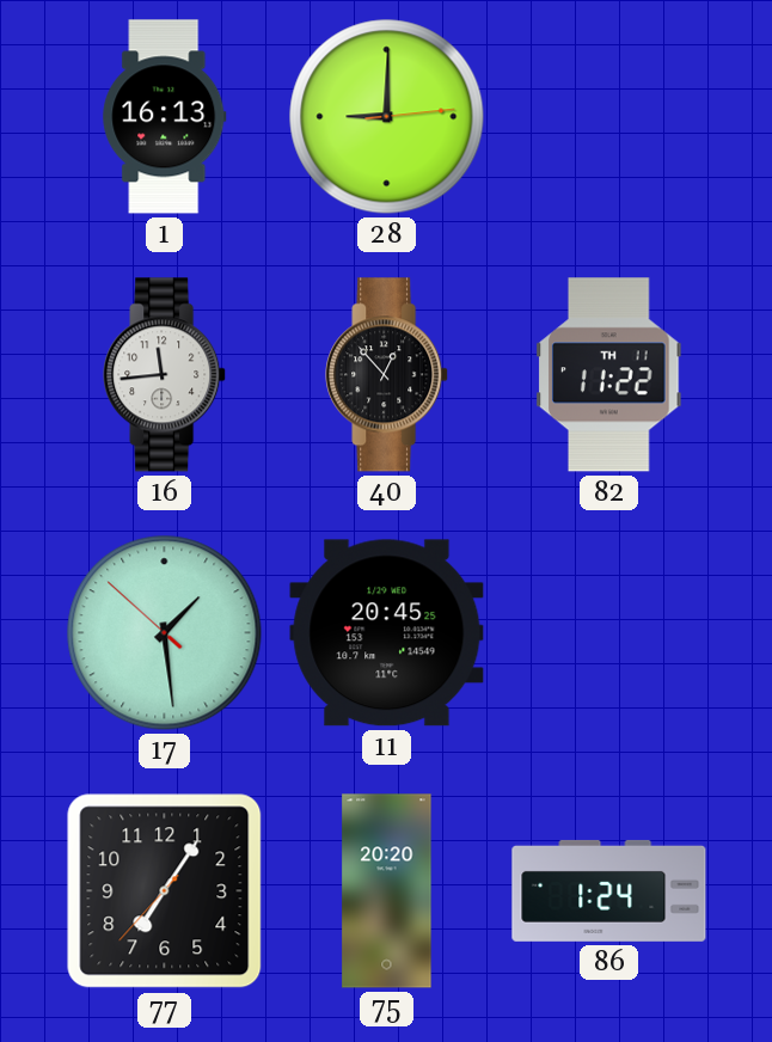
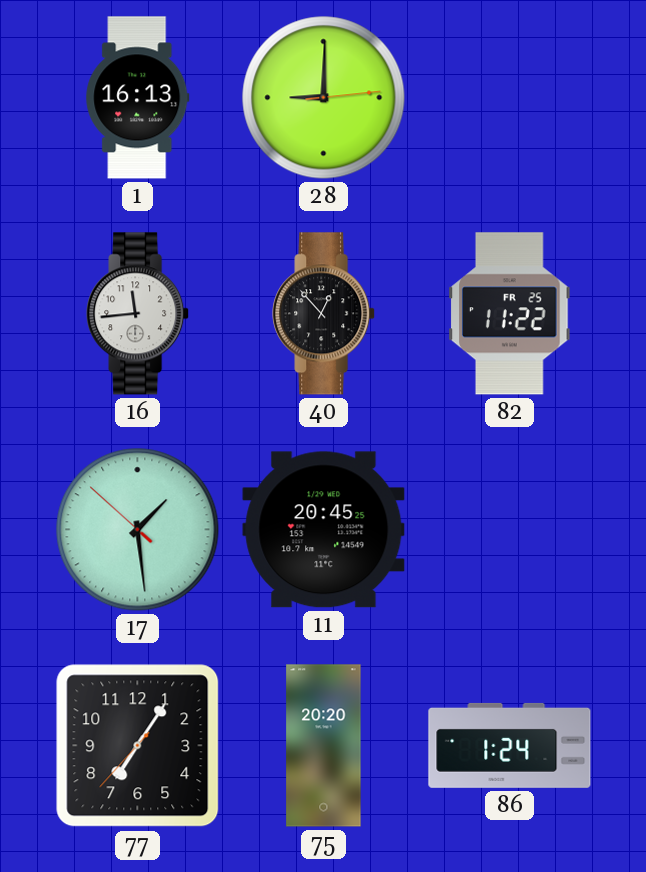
82 date: TH 11 -> FR 25 (510, 314)
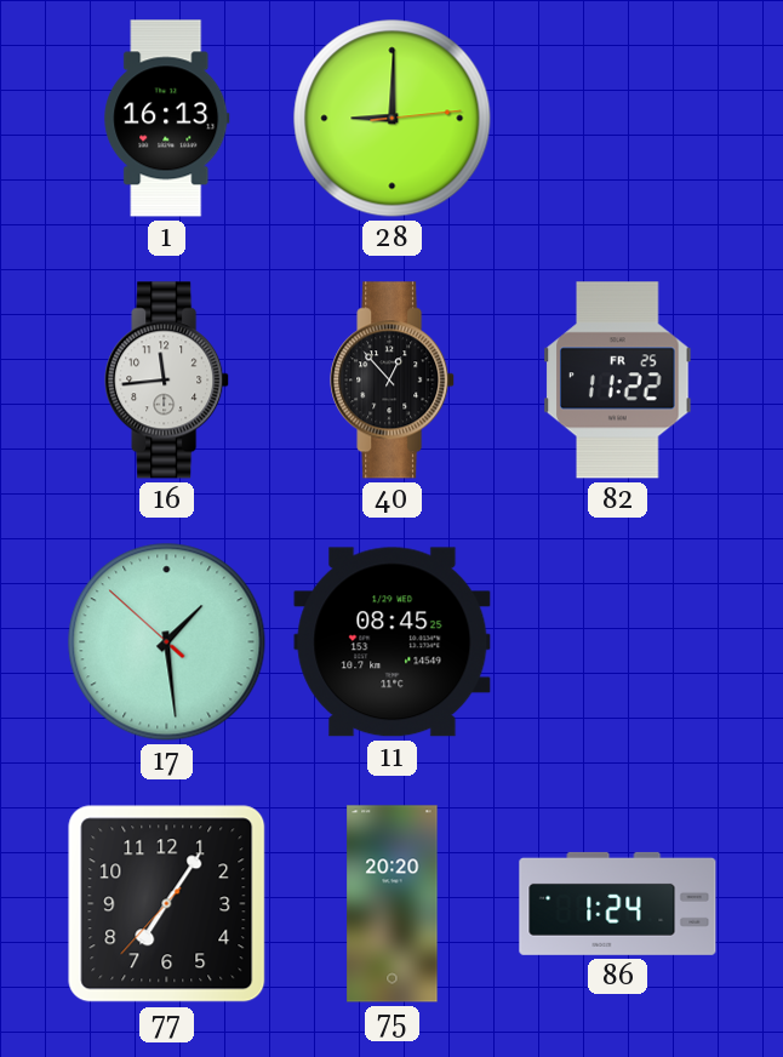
11: 20:45 -> 08:45 (393, 642)
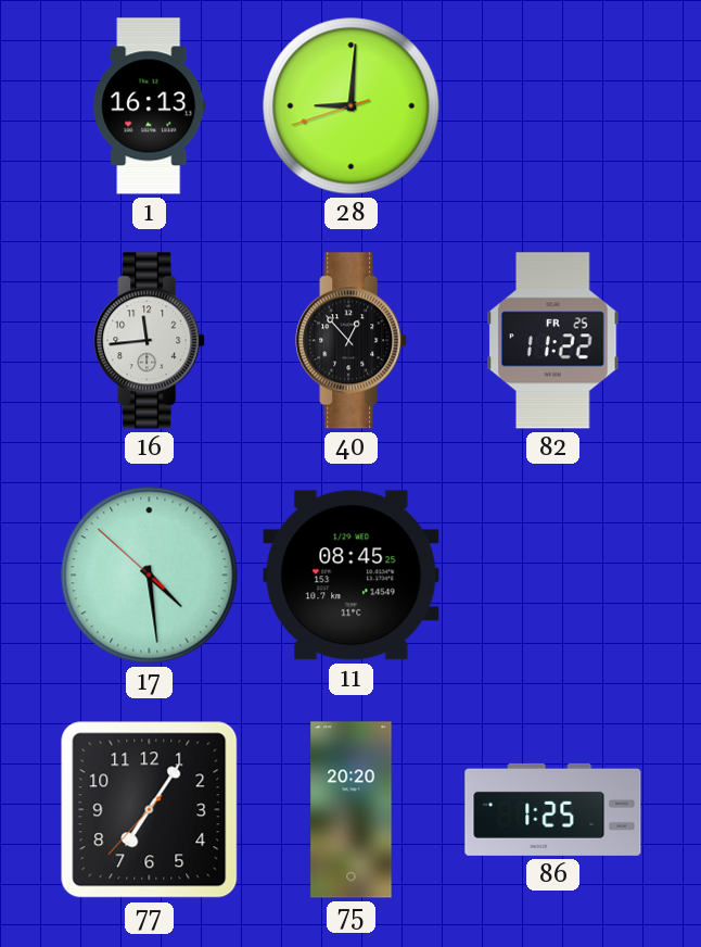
28: 9:00:14 -> 9:00:42 (352, 106)
17: 1:28 -> 4:28 (150, 576)
86: 1:24 -> 1:25 (553, 809)
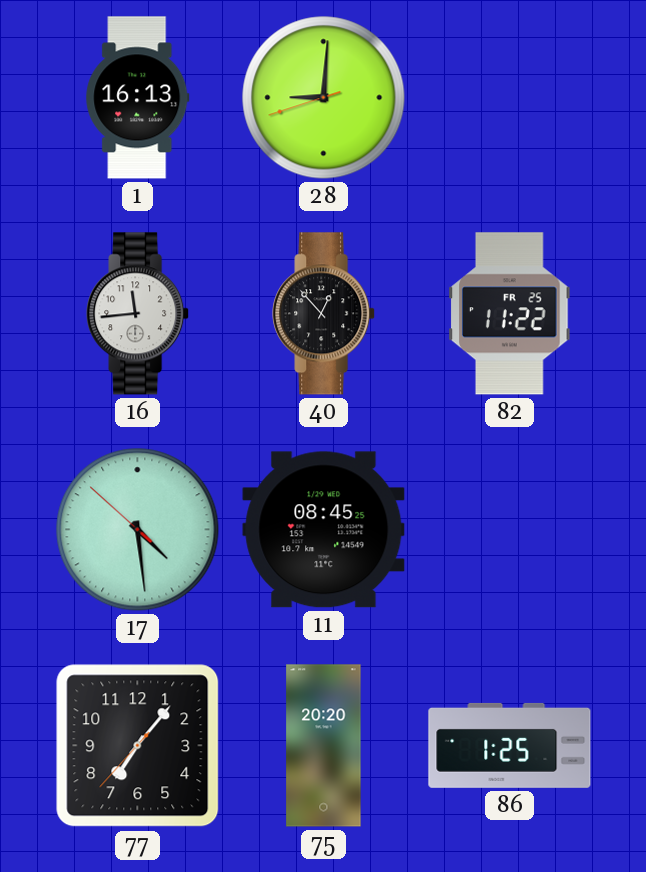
77: 7:05 -> 7:06 (138, 746)
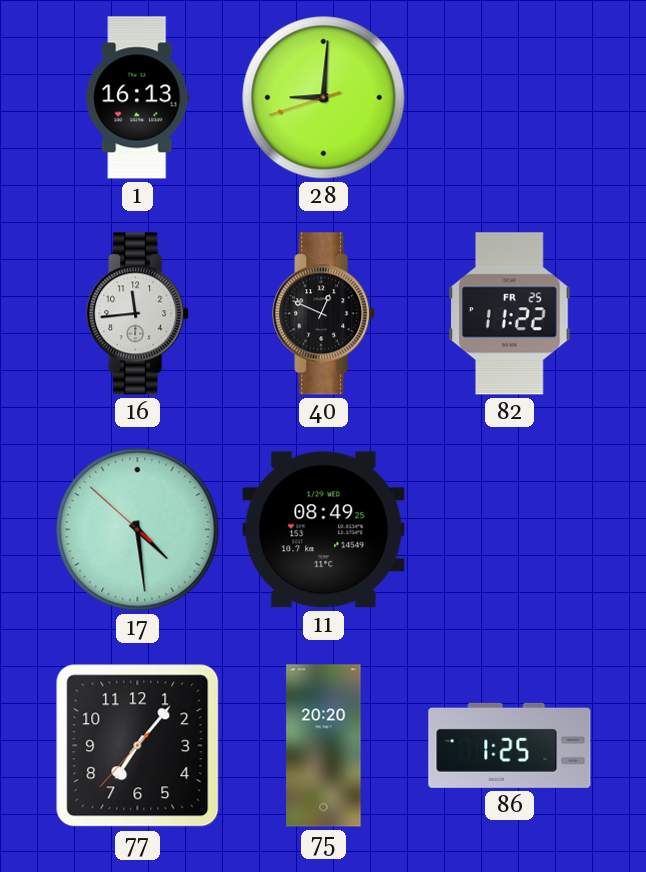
40: 12:53 -> 12:49 (324, 314)
11: 08:45 -> 08:49 (324, 530)
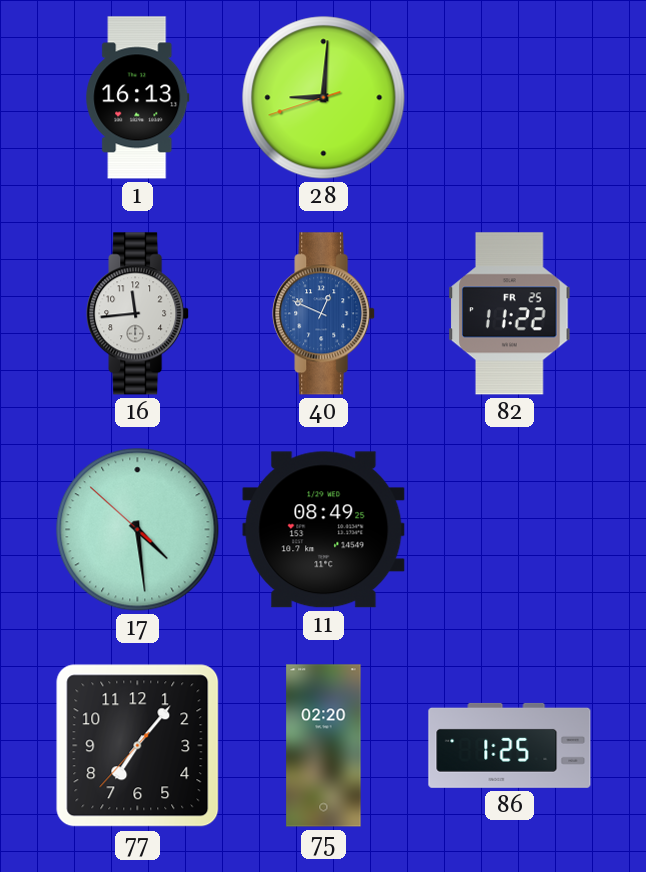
40 dial: black -> blue (324, 314)
75: 20:20 -> 02:20 (324, 746)
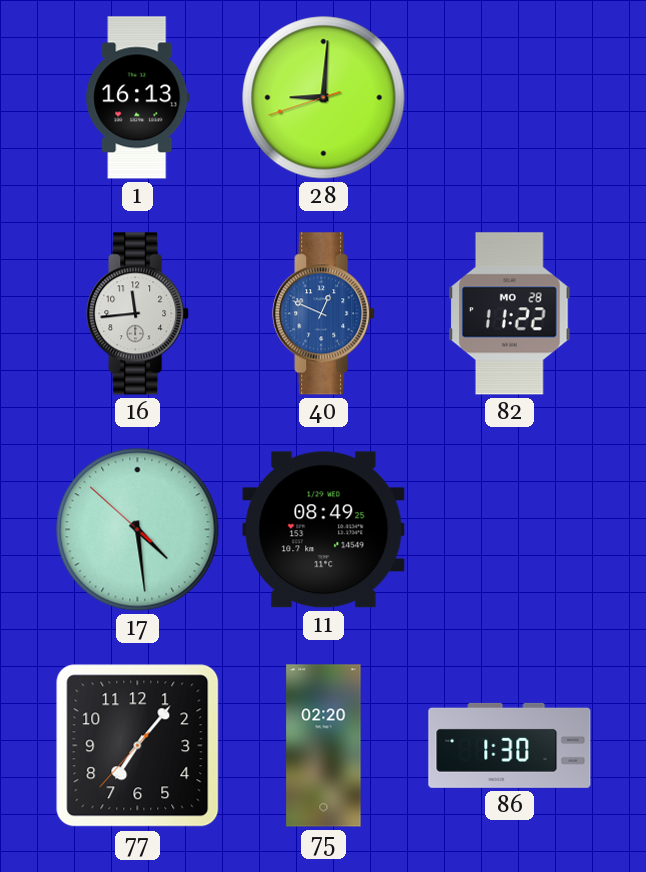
82 date: FR 25 -> MO 28 (510, 314)
86: 1:25 -> 1:30 (510, 745)
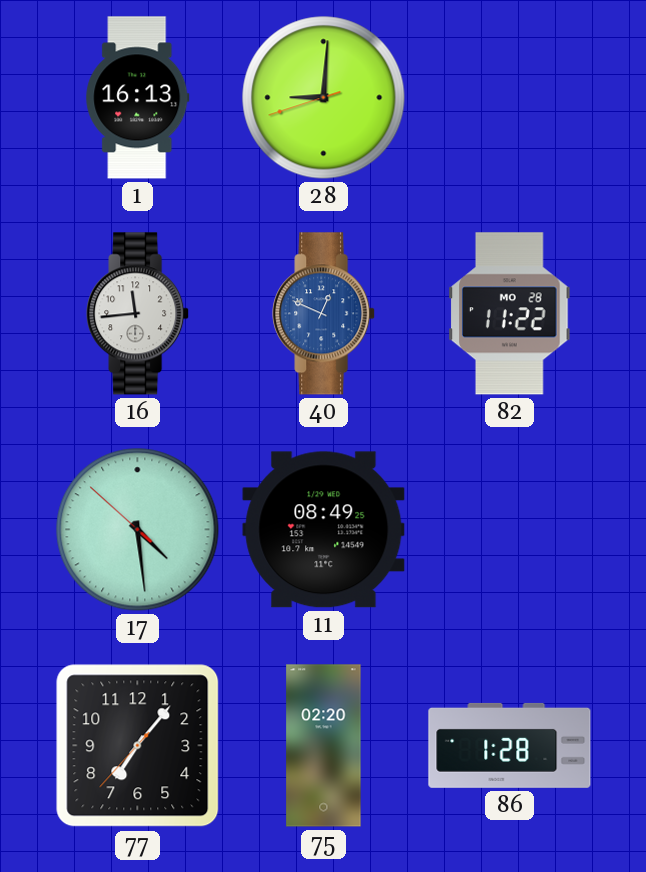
86: 1:30 -> 1:28 (510, 745)
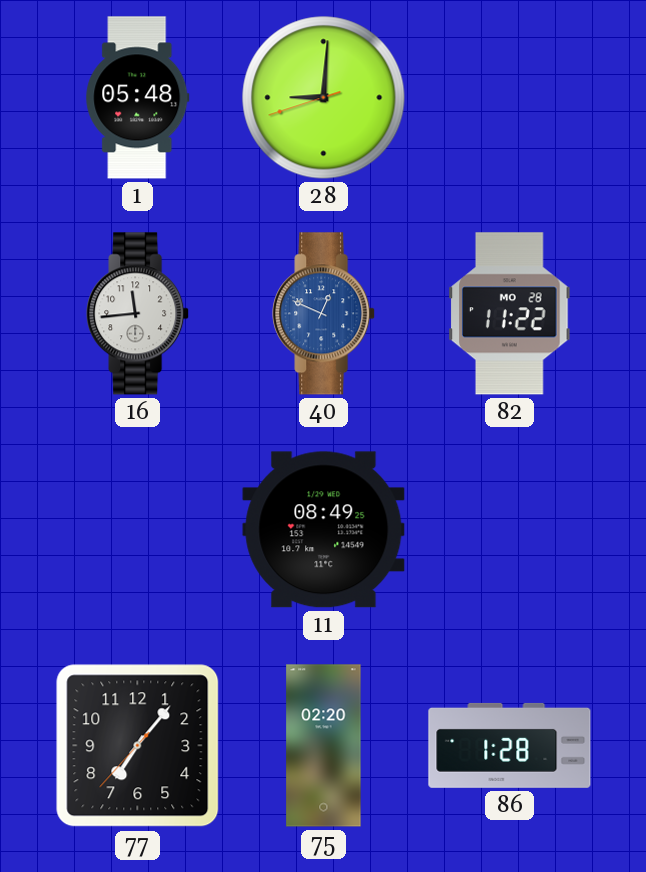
1: 16:13 -> 05:48 (138, 98)
17: 4:28 -> none (138, 530)
